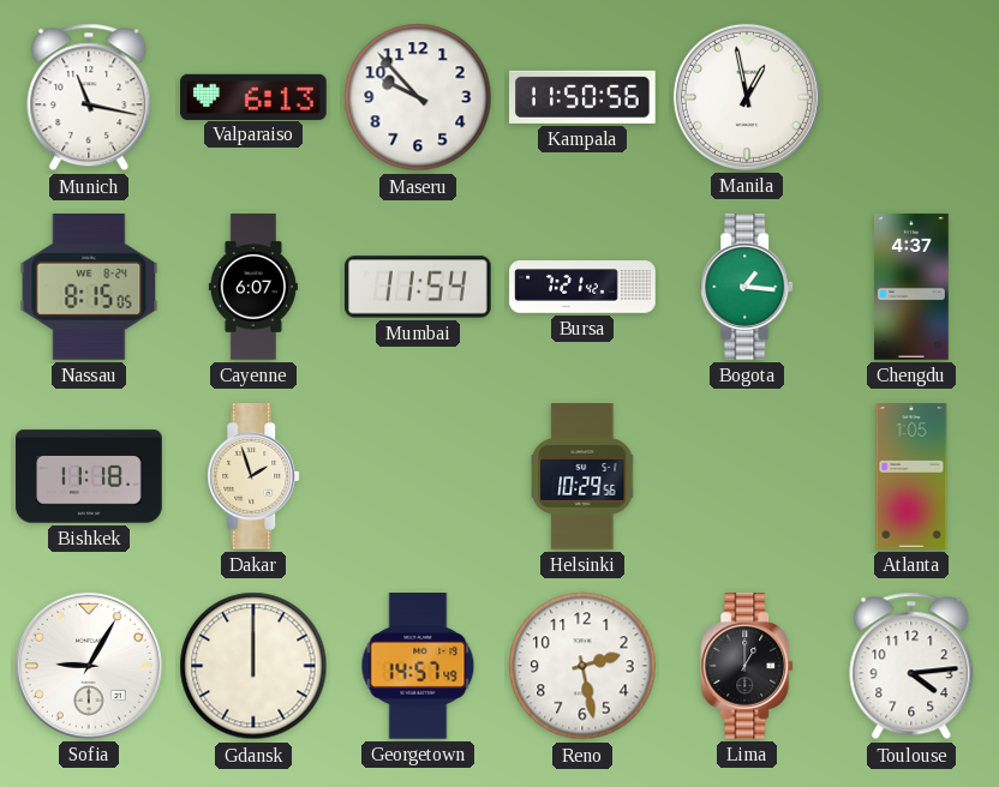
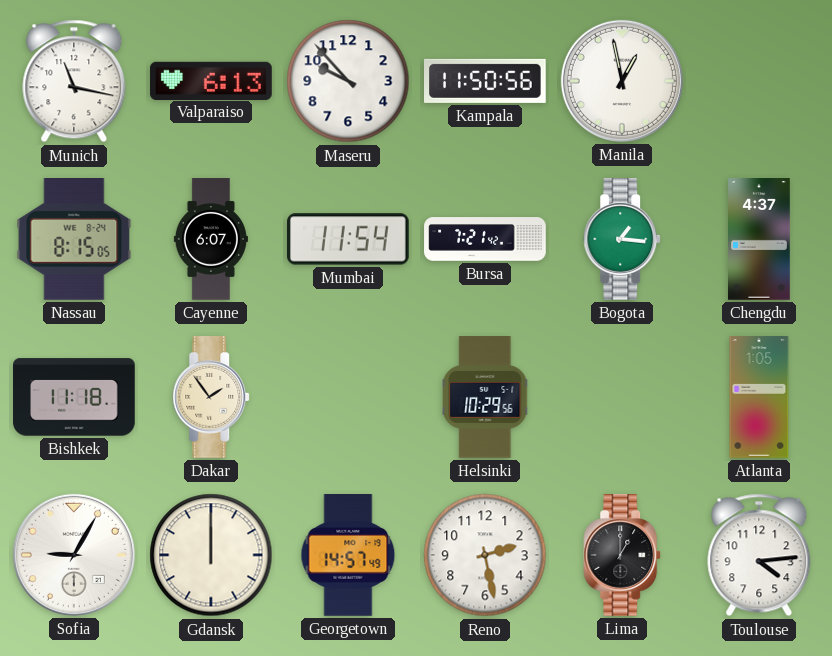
Dakar: 1:57 -> 1:54 (212, 397)
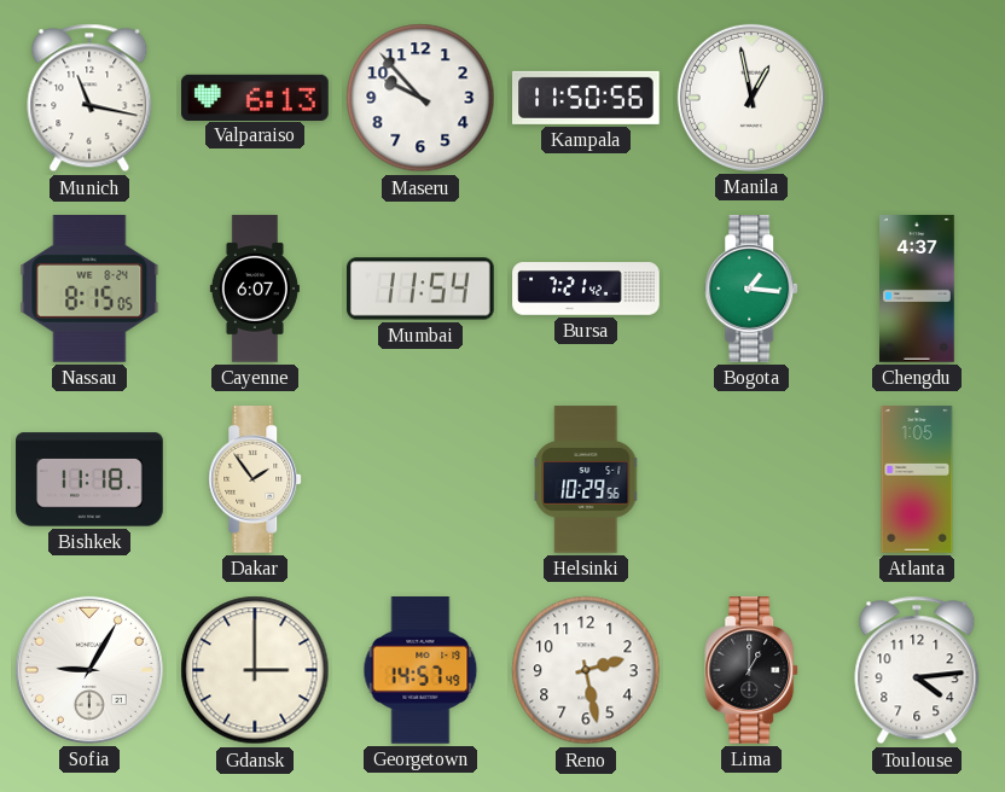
Gdansk: 12:00 -> 3:00 (255, 670)
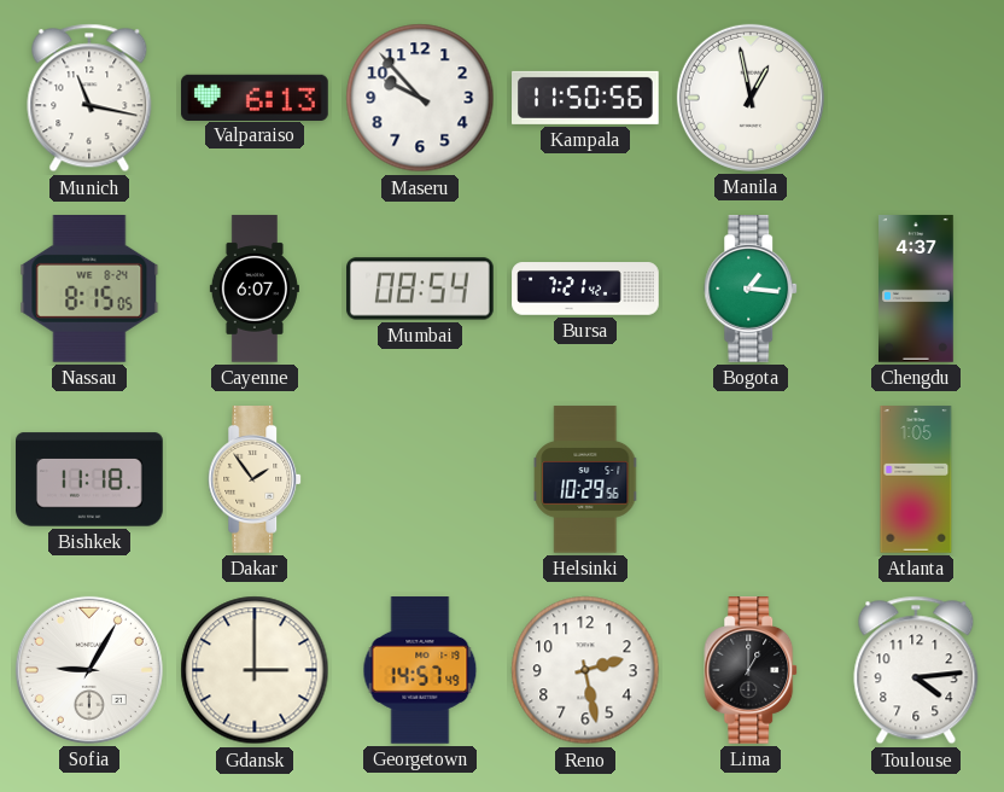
Mumbai: 11:54 -> 08:54 (421, 289)
